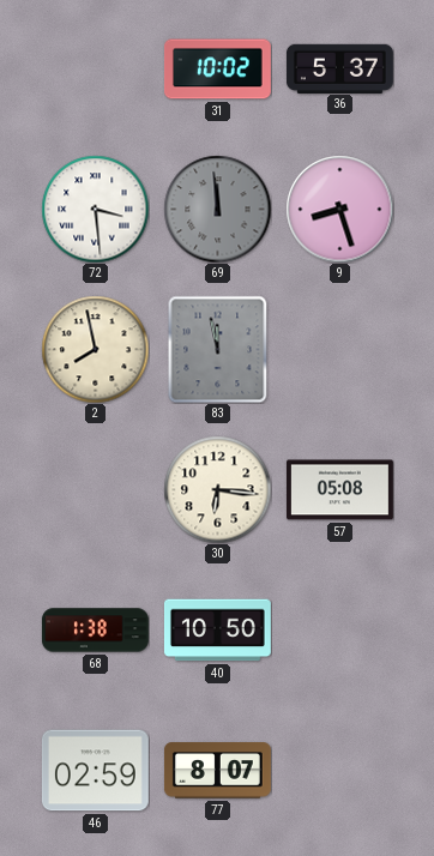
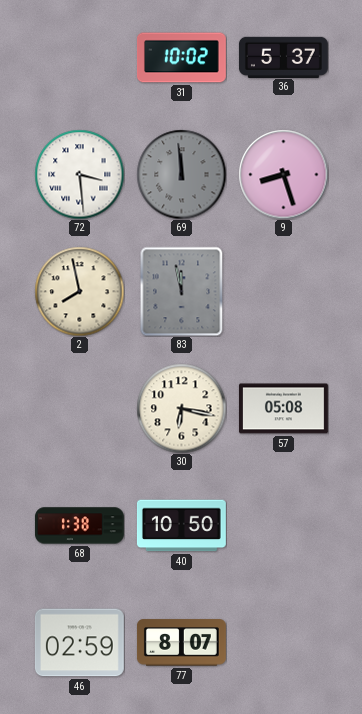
30: 6:16 -> 6:17 (181, 408)
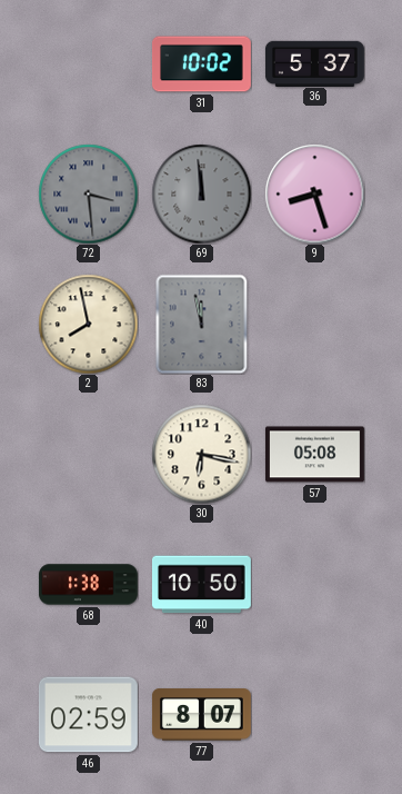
72 dial: white -> grey (88, 193)
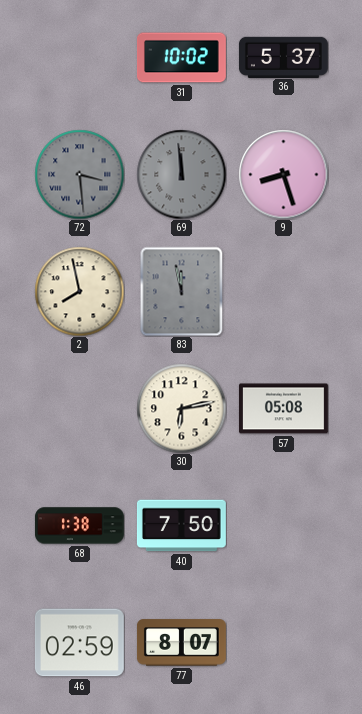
30: 6:17 -> 6:13 (181, 408)
40: 10:50 -> 7:50 (181, 526)
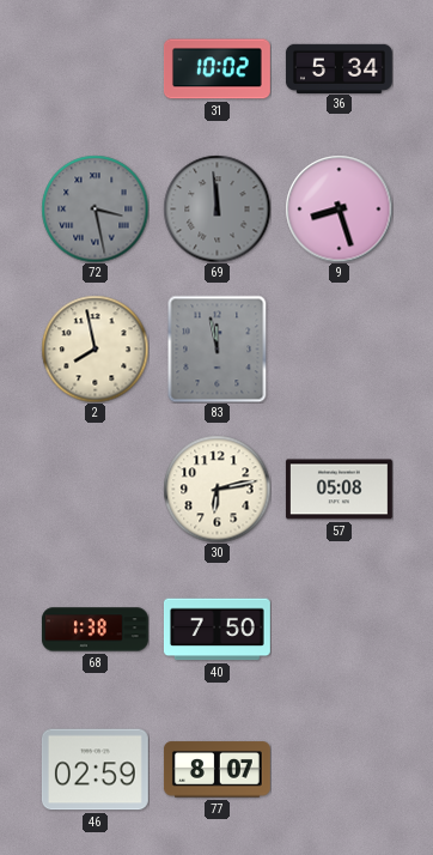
36: 5:37 -> 5:34 (339, 68)
72: 3:29 -> 3:28 (94, 208)
